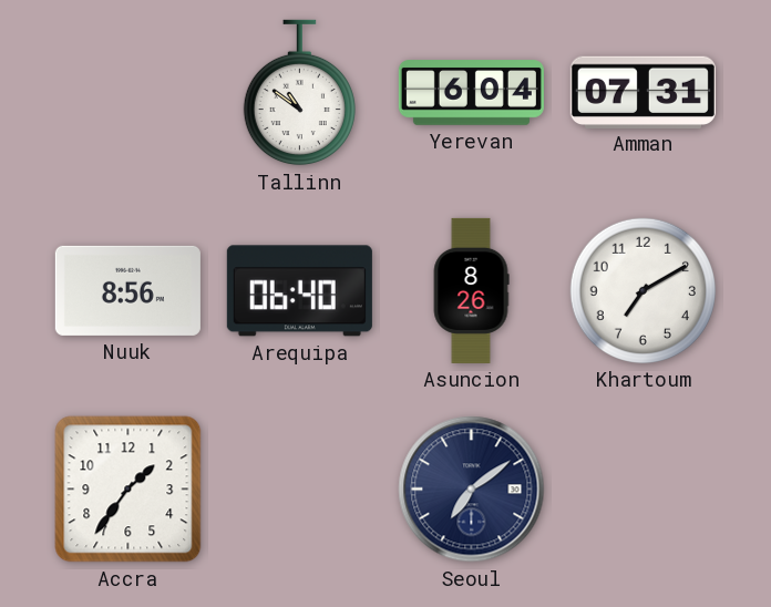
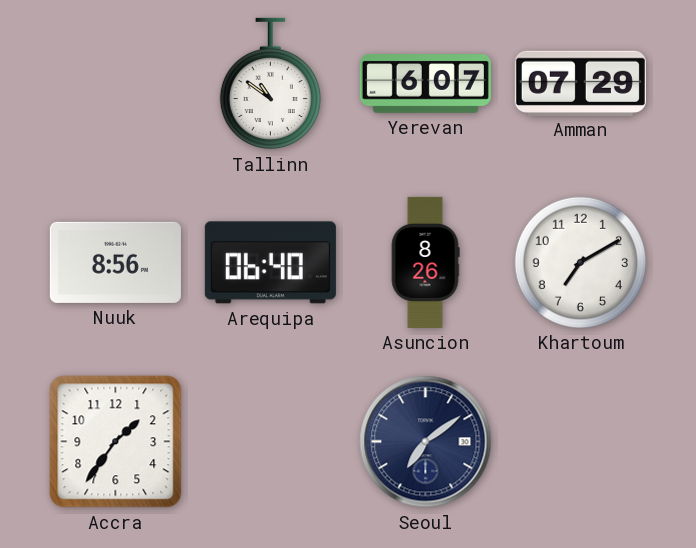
Yerevan: 6:04 -> 6:07 (425, 84)
Amman: 07:31 -> 07:29 (580, 83)
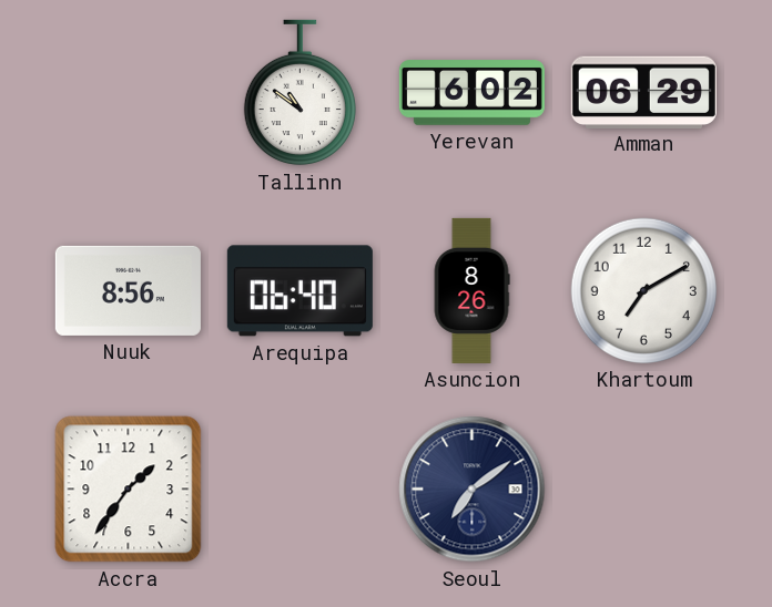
Yerevan: 6:07 -> 6:02 (471, 93)
Amman: 07:29 -> 06:29 (643, 92)
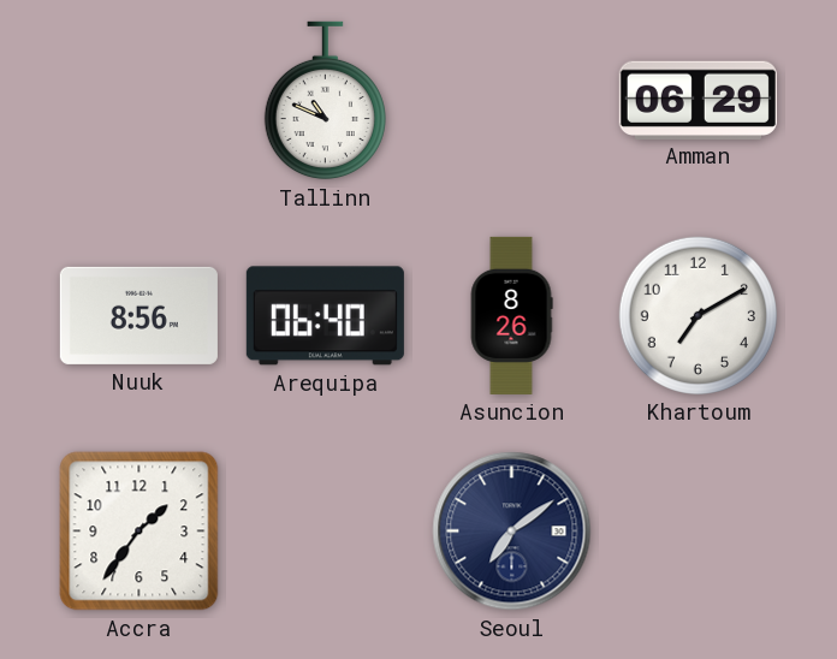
Tallinn: 10:51 -> 10:49 (325, 101)
Yerevan: 6:02 -> none (471, 93)
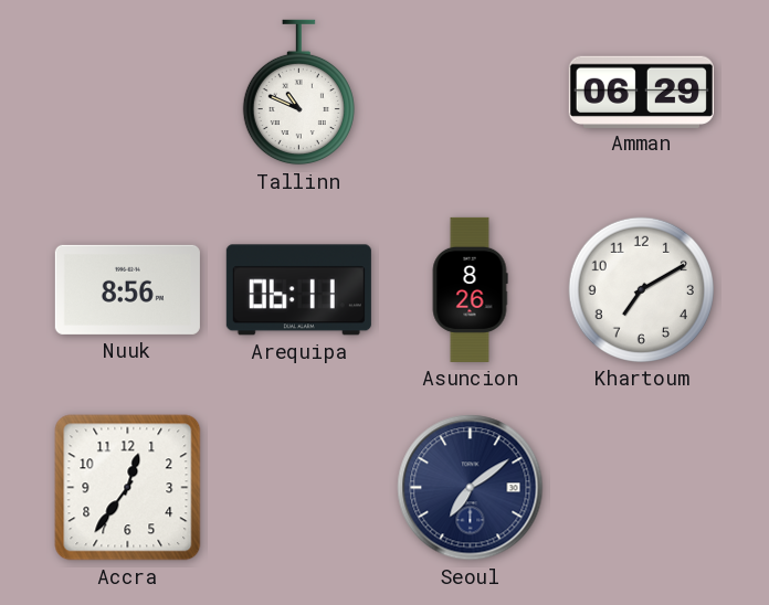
Arequipa: 06:40 -> 06:11 (298, 290)
Accra: 1:36 -> 12:36 (128, 488)
